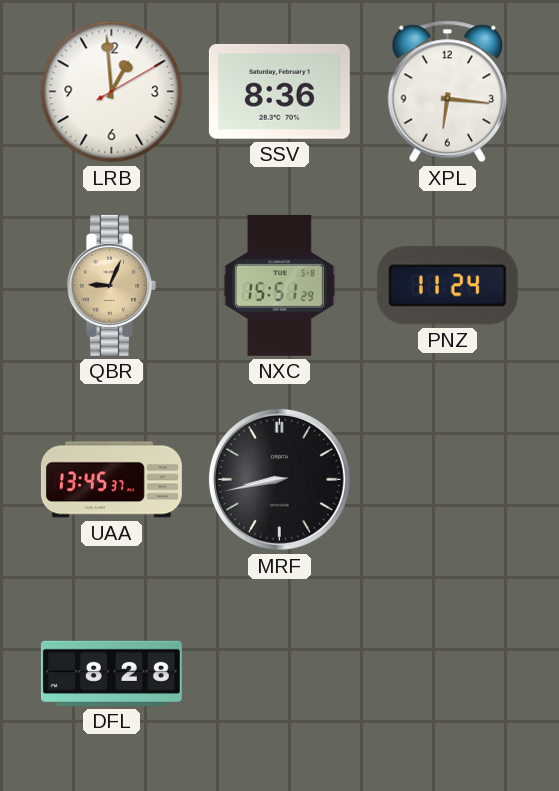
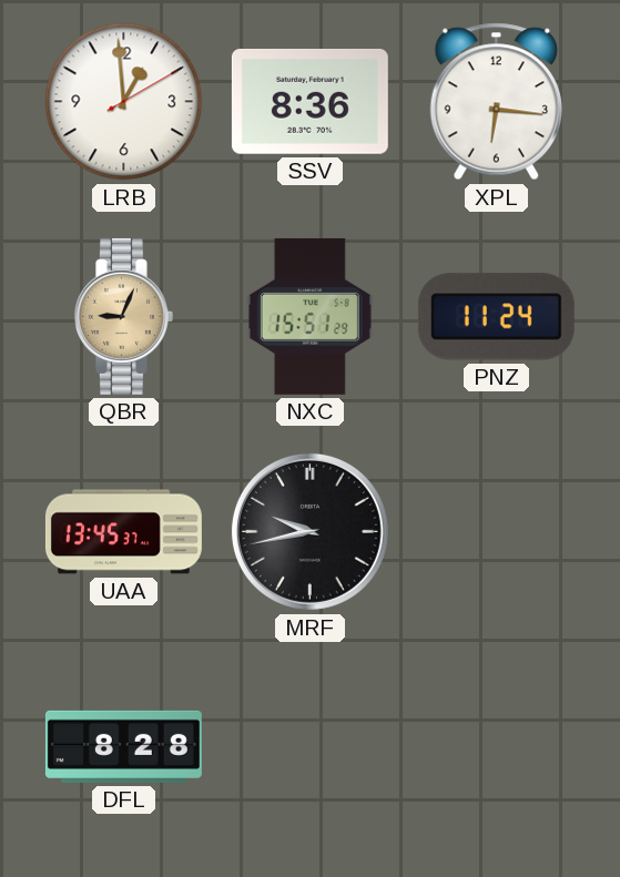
MRF: 8:43 -> 9:43 (309, 531)
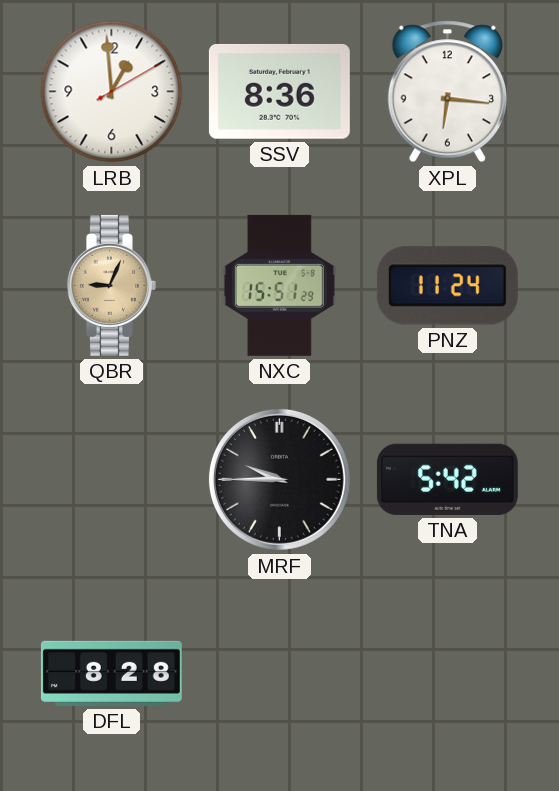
UAA: 13:45 -> none (123, 532)
MRF: 9:43 -> 9:45 (279, 479)
TNA: none -> 5:42 (447, 479)
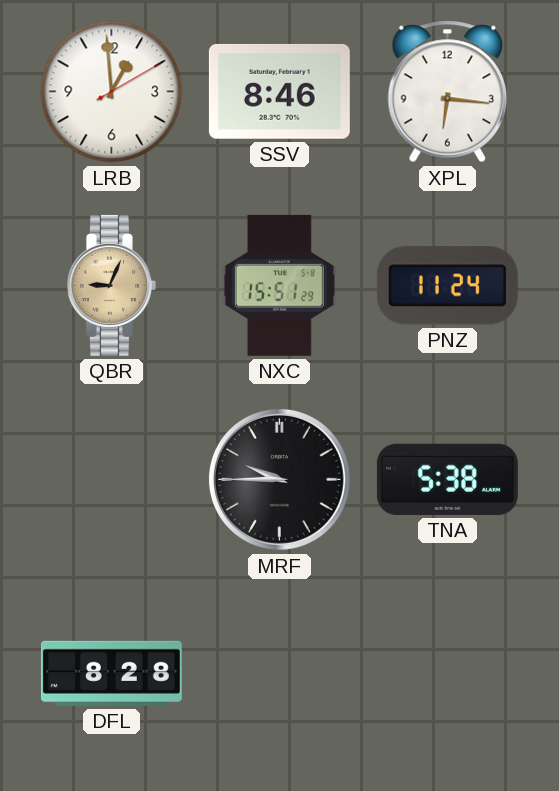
SSV: 8:36 -> 8:46 (279, 91)
TNA: 5:42 -> 5:38 (447, 479)
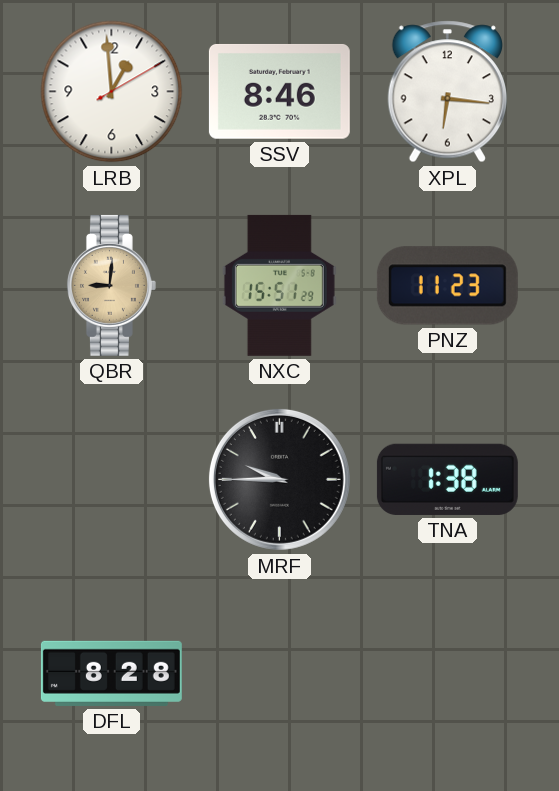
QBR: 9:04 -> 9:01 (111, 285)
PNZ: 11:24 -> 11:23 (447, 286)
TNA: 5:38 -> 1:38 (447, 479)
